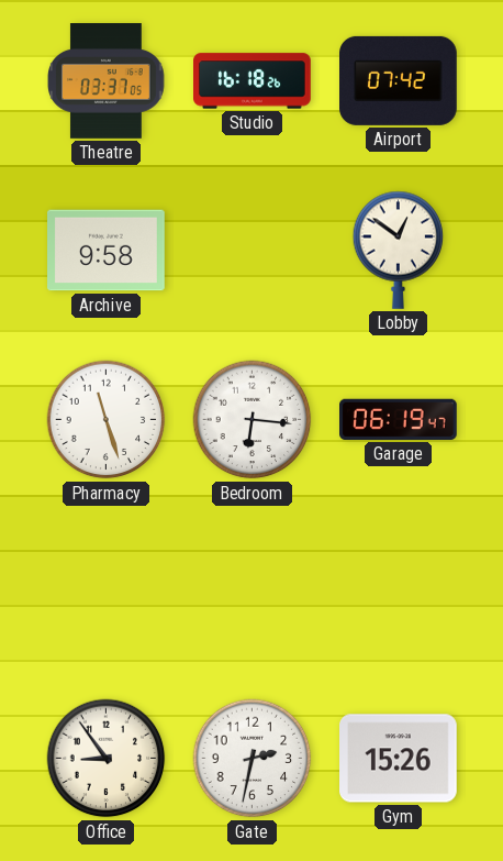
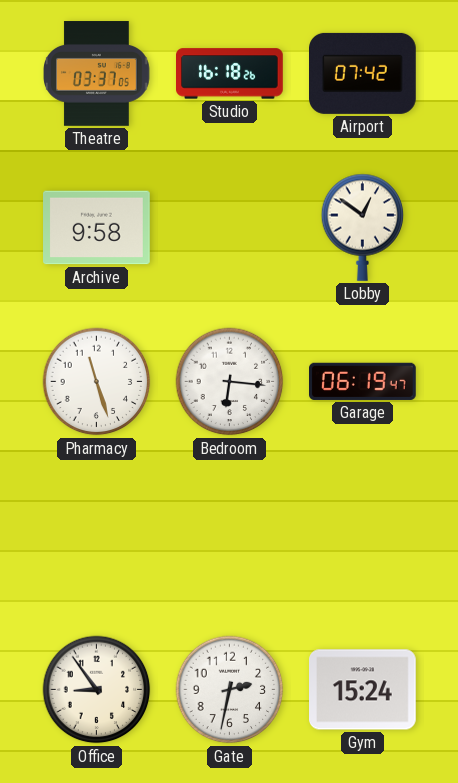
Gym: 15:26 -> 15:24 (363, 690)
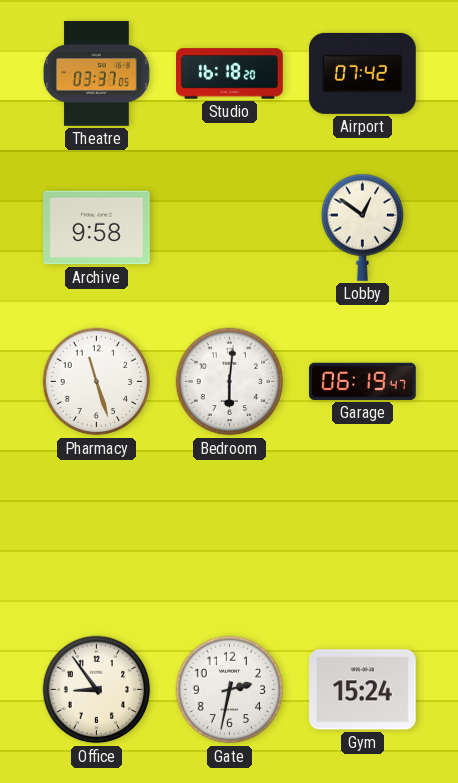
Studio: 16:18:26 -> 16:18:20 (230, 74)
Bedroom: 6:16 -> 6:01 (230, 382)
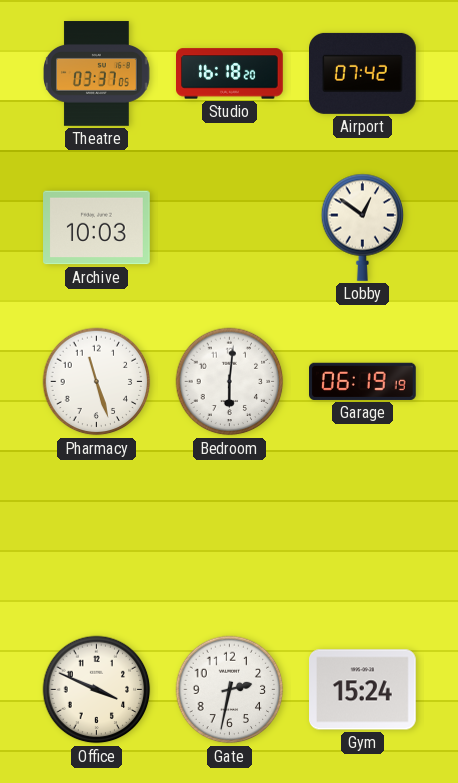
Archive: 9:58 -> 10:03 (97, 228)
Garage: 06:19:47 -> 06:19:19 (363, 381)
Office: 8:54 -> 3:49 (97, 690)
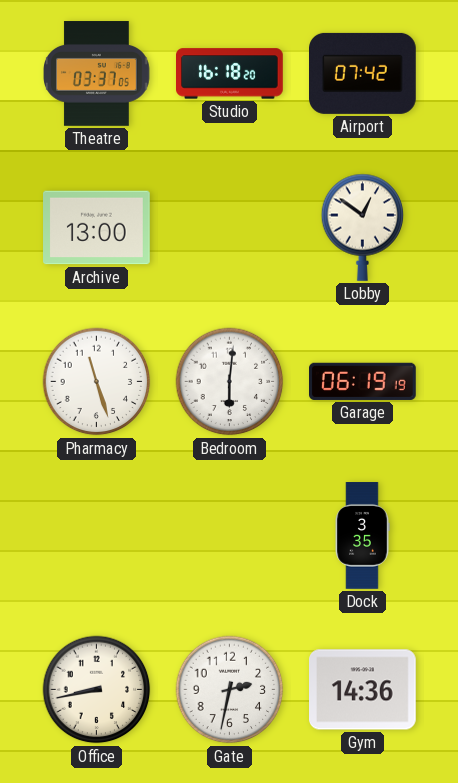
Archive: 10:03 -> 13:00 (97, 228)
Dock: none -> 3:35 (362, 536)
Office: 3:49 -> 8:43 (97, 690)
Gym: 15:24 -> 14:36 (363, 690)
